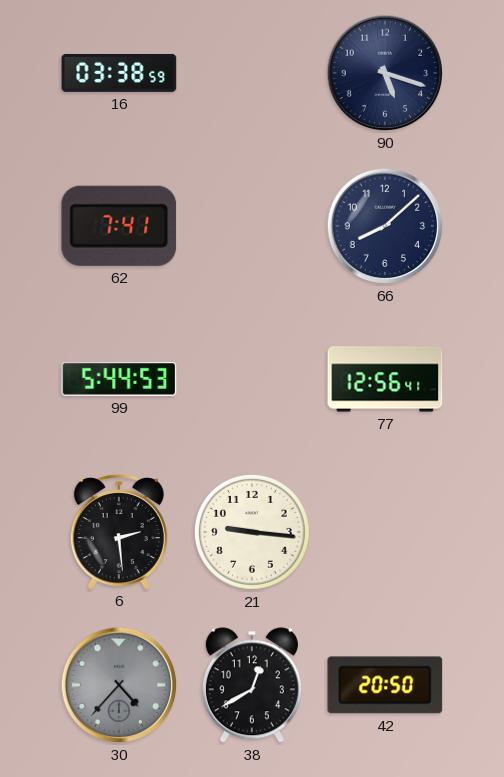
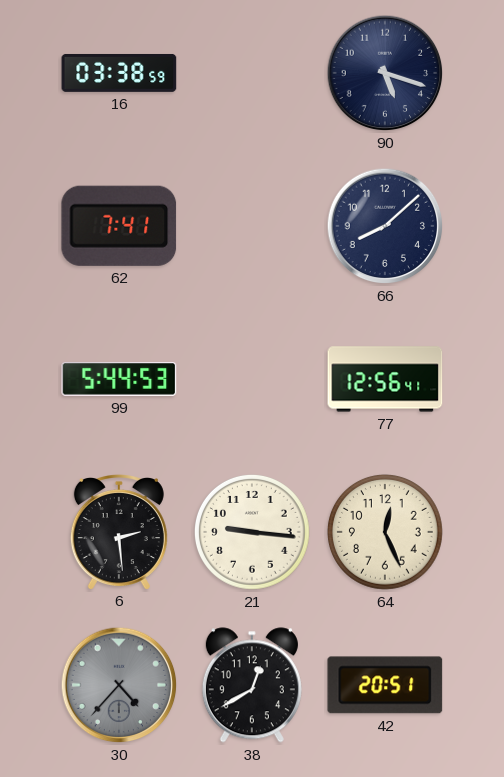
64: none -> 12:26 (386, 533)
42: 20:50 -> 20:51 (385, 685)
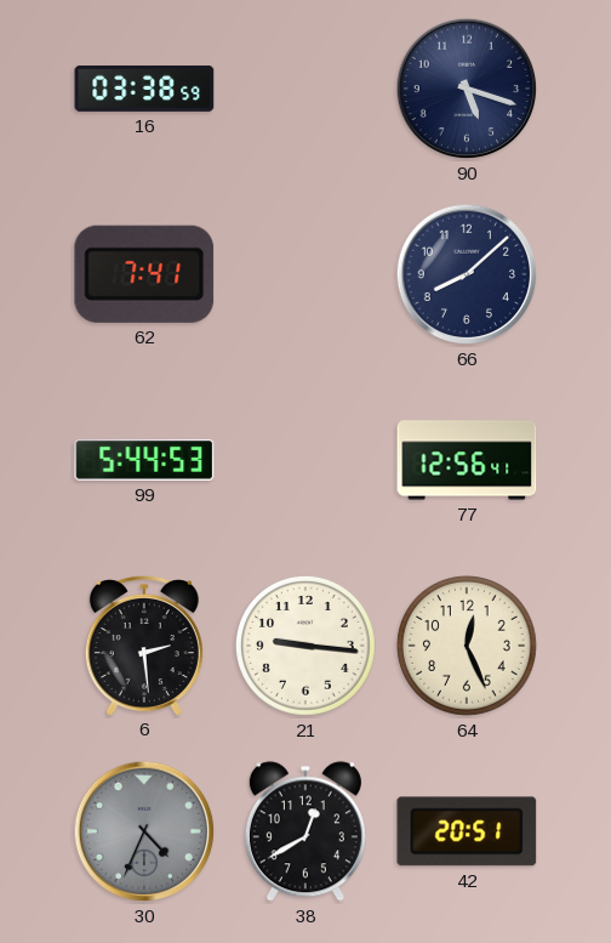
30: 4:37 -> 4:34 (144, 831)
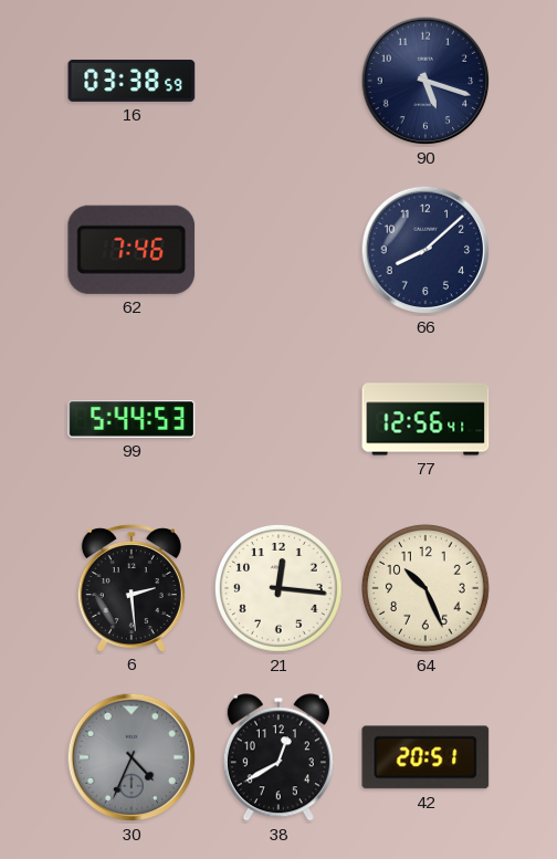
62: 7:41 -> 7:46 (132, 250)
21: 9:16 -> 12:16 (280, 589)
64: 12:26 -> 10:26 (427, 589)
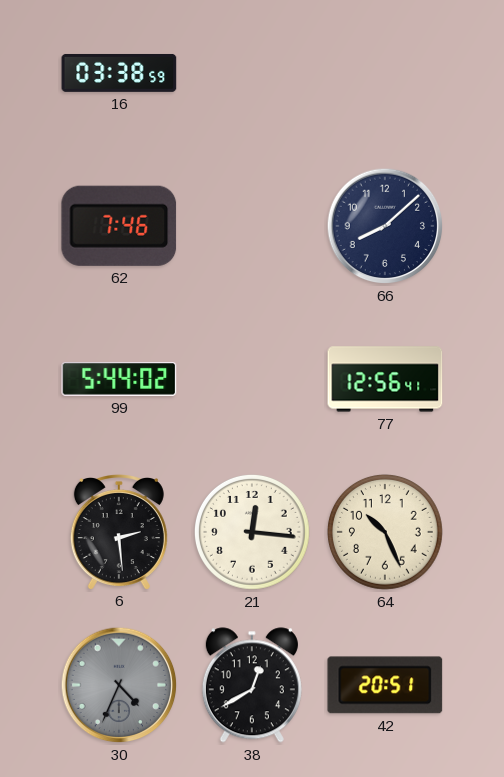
90: 5:18 -> none (425, 81)
99: 5:44:53 -> 5:44:02 (119, 379)
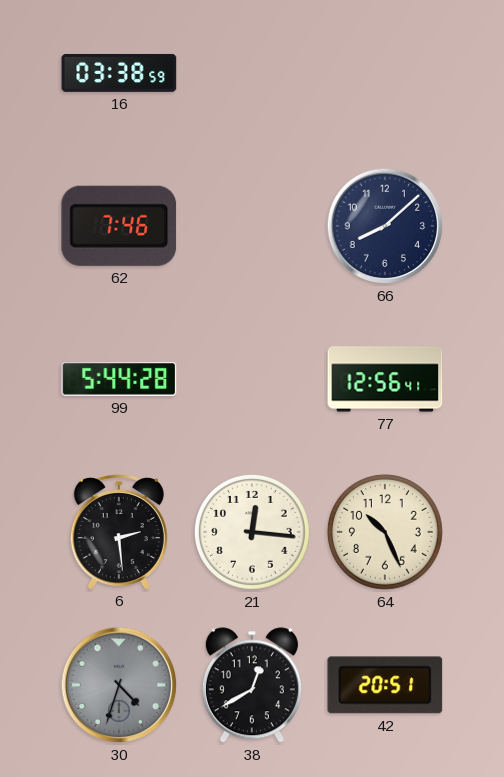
99: 5:44:02 -> 5:44:28 (119, 379)
30: 4:34 -> 4:33 (119, 685)
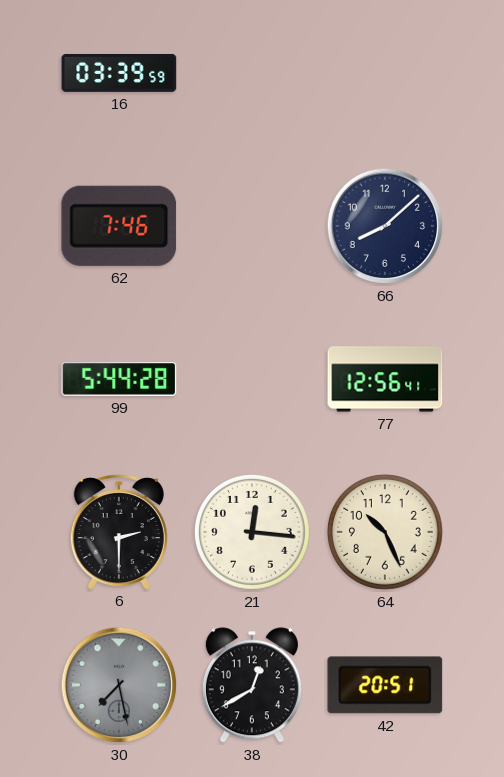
16: 03:38 -> 03:39 (119, 73)
6: 2:29 -> 2:30 (119, 532)
30: 4:33 -> 7:28 (119, 685)
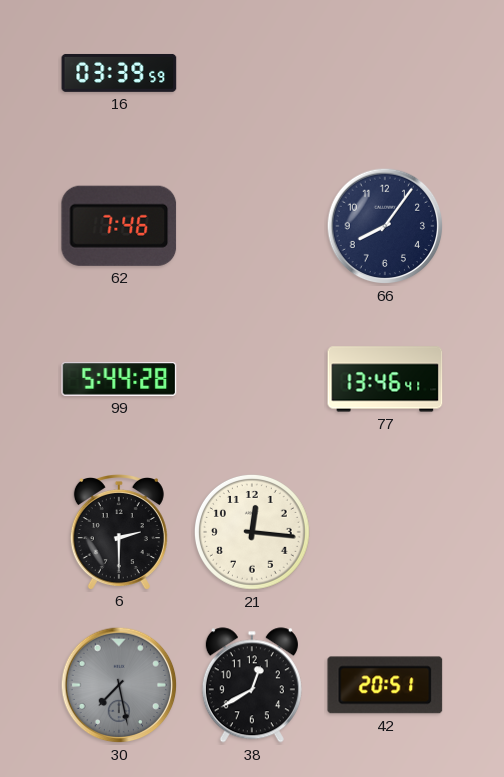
66: 8:08 -> 8:06 (385, 226)
77: 12:56 -> 13:46 (385, 379)
64: 10:26 -> none (386, 533)
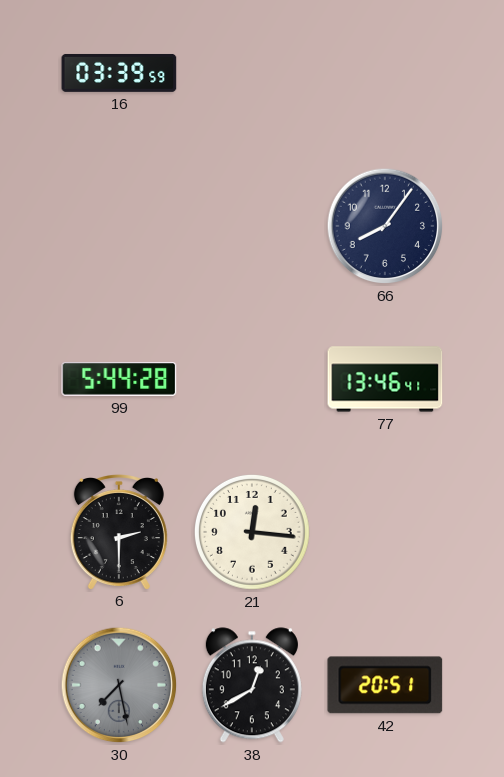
62: 7:46 -> none (119, 226)
